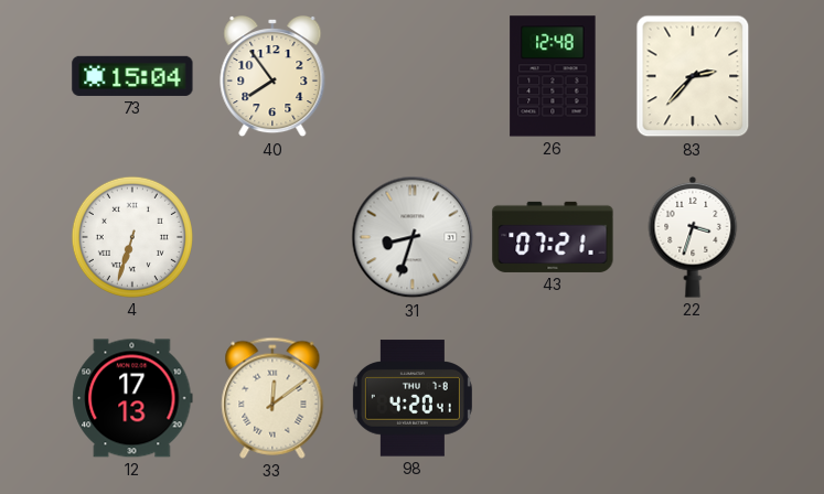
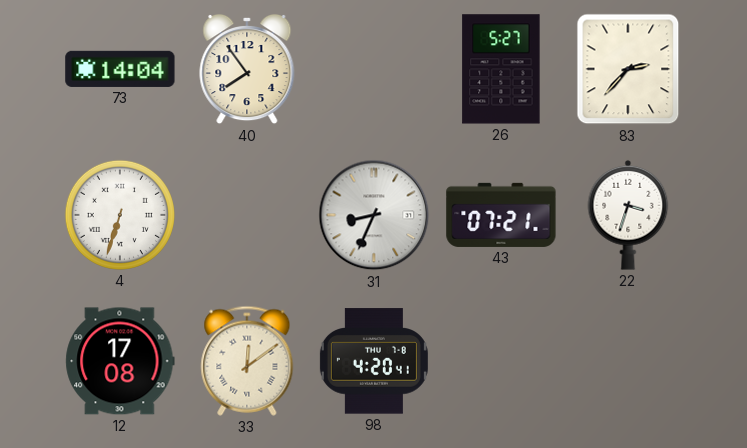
73: 15:04 -> 14:04 (120, 69)
26: 12:48 -> 5:27 (501, 69)
31: 8:33 -> 8:34 (374, 215)
12: 17:13 -> 17:08 (120, 361)
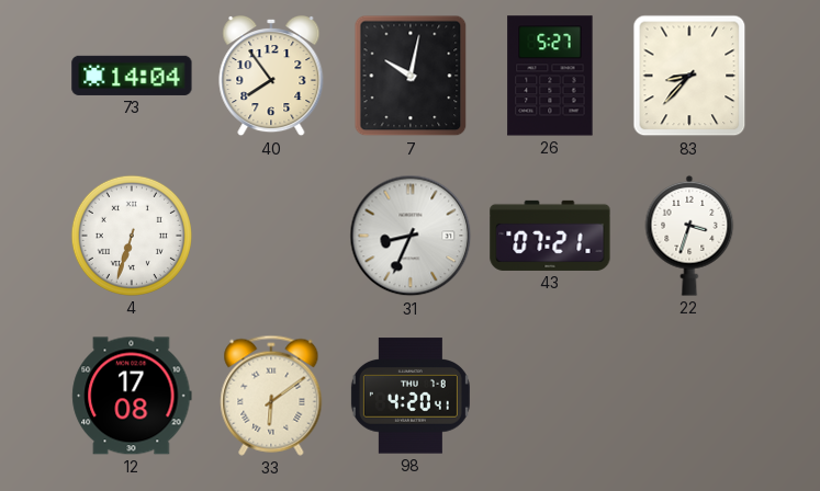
7: none -> 10:02 (411, 76)
83: 2:37 -> 8:37 (689, 76)
33: 12:09 -> 6:09 (271, 396)
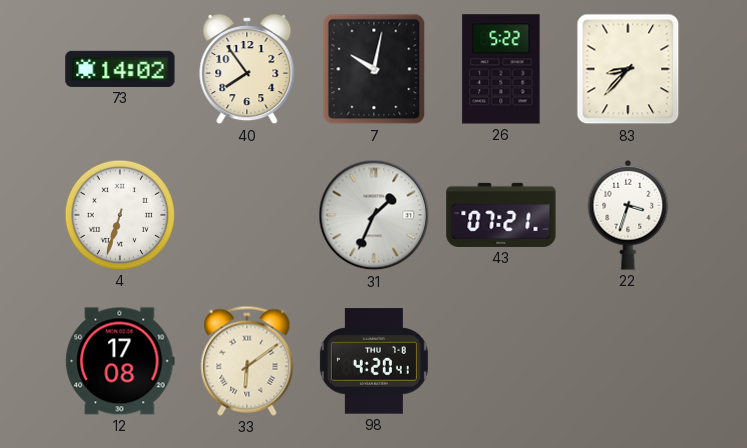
73: 14:04 -> 14:02 (120, 69)
26: 5:27 -> 5:22 (501, 69)
31: 8:34 -> 1:34 (374, 215)
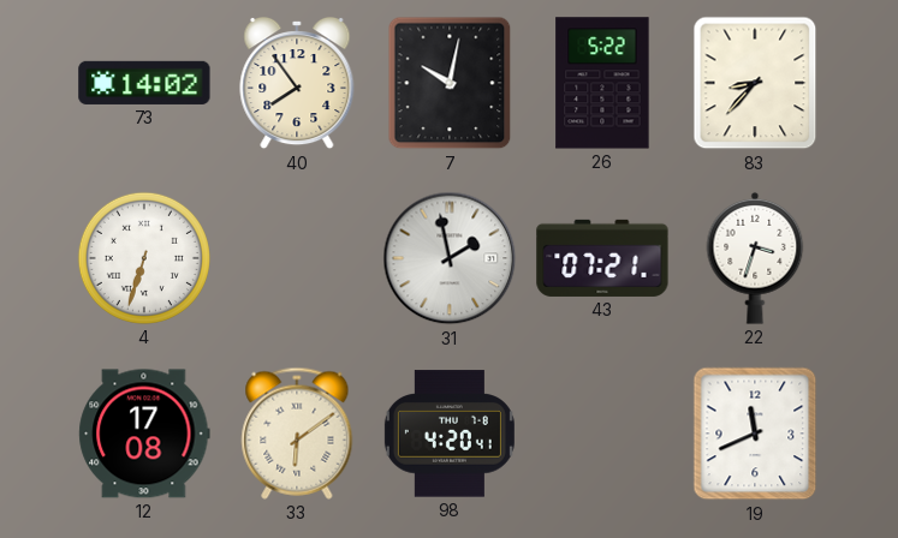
31: 1:34 -> 1:58 (450, 258)
19: none -> 11:41 (755, 434)
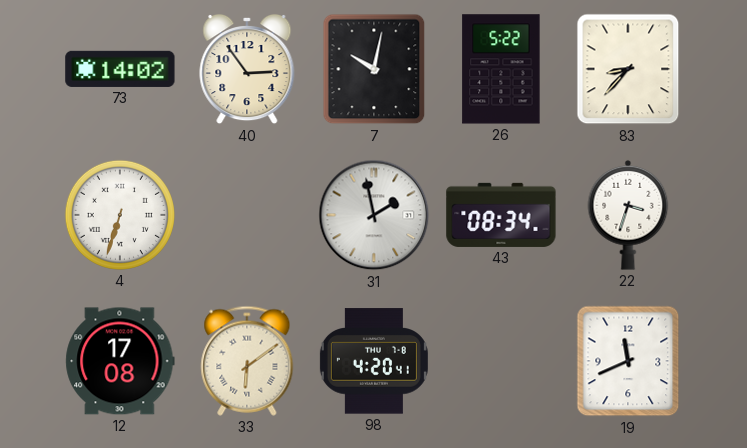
40: 7:54 -> 2:54 (247, 69)
43: 07:21 -> 08:34 (501, 215)
